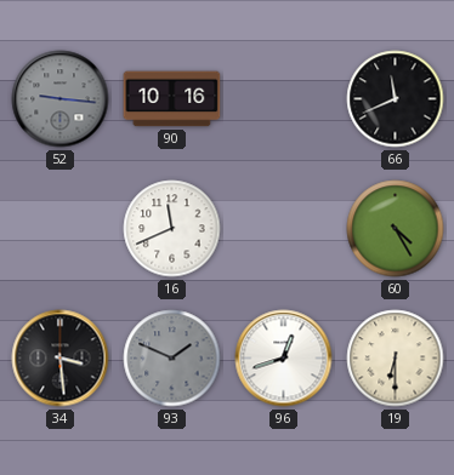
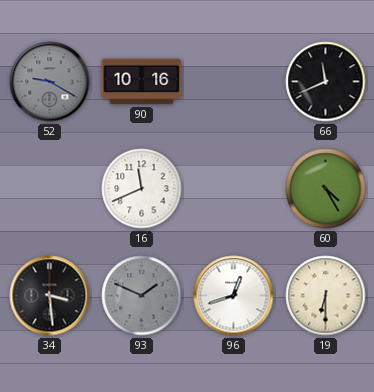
52: 9:16 -> 9:20 (50, 82)
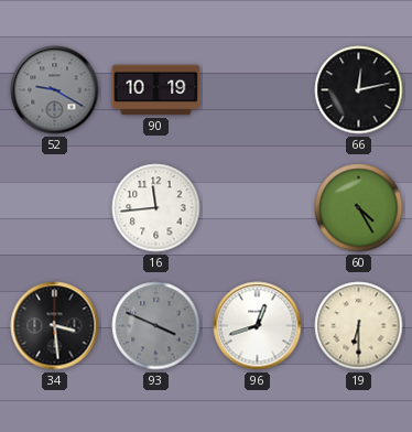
90: 10:16 -> 10:19 (156, 90)
66: 11:41 -> 12:13 (359, 90)
16: 11:41 -> 11:44 (156, 208)
93: 1:49 -> 3:49 (156, 326)
